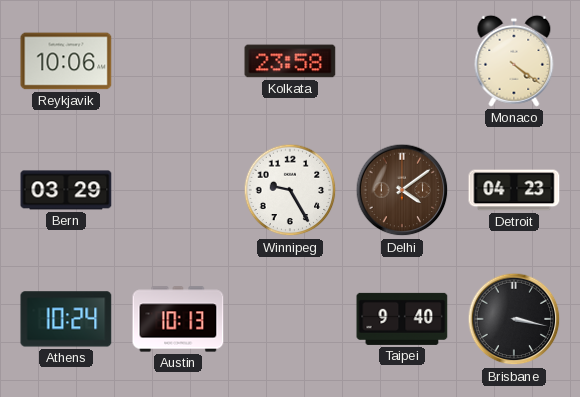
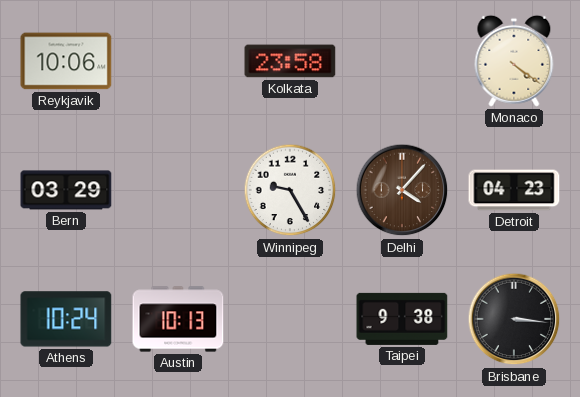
Delhi: 4:09 -> 4:07 (402, 190)
Taipei: 9:40 -> 9:38 (402, 319)
Brisbane: 3:17 -> 3:16 (514, 319)
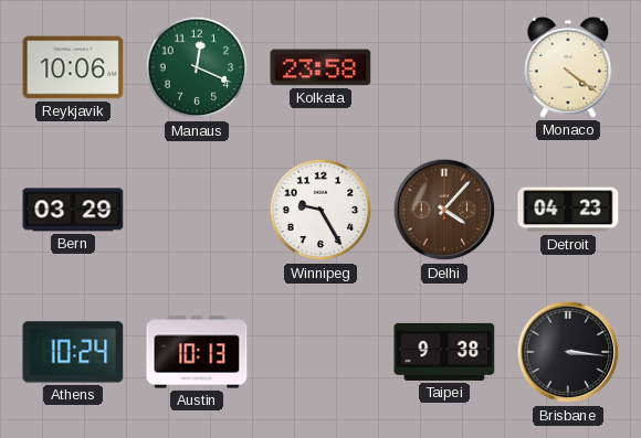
Manaus: none -> 12:19 (197, 67)
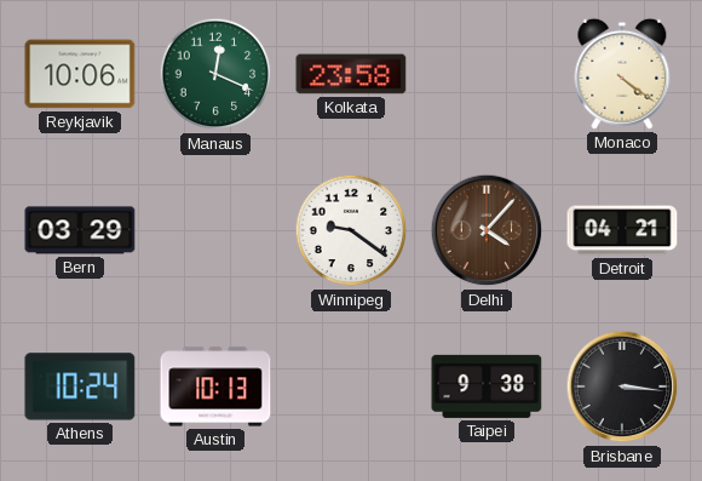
Winnipeg: 9:25 -> 9:21 (351, 230)
Detroit: 04:23 -> 04:21 (622, 230)
